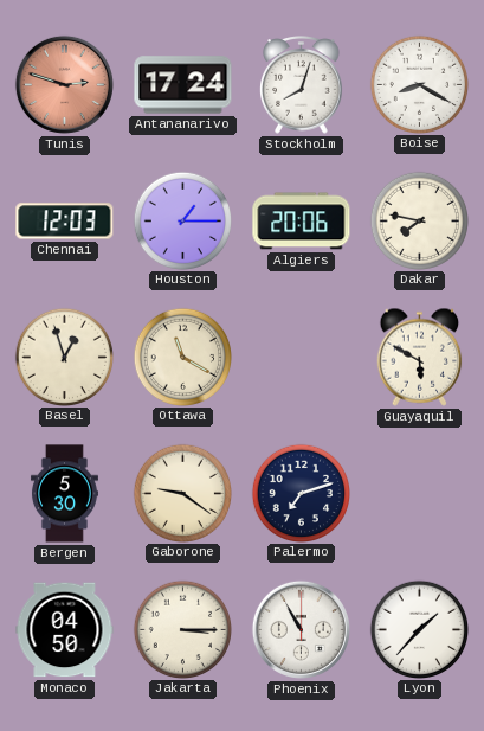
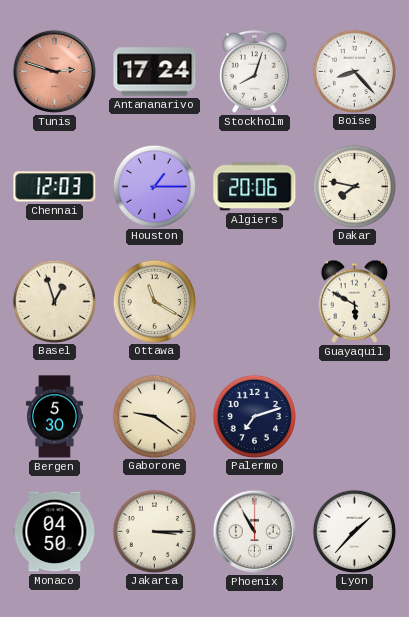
Boise: 8:20 -> 8:23 (354, 71)
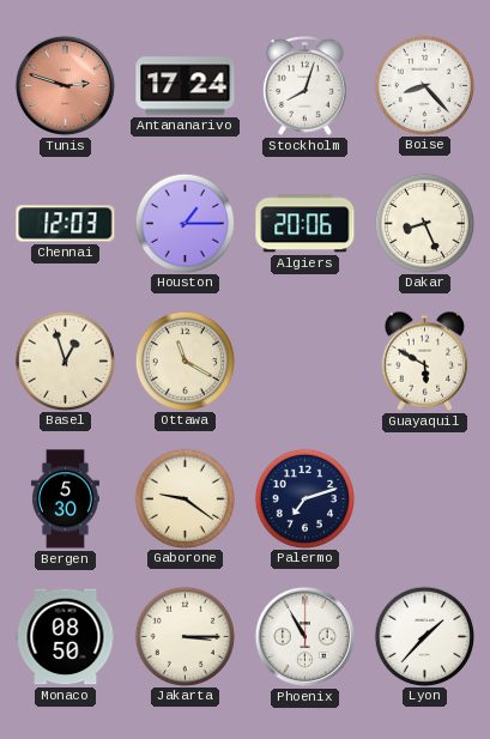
Dakar: 7:47 -> 8:26 (424, 223)
Monaco: 04:50 -> 08:50 (66, 637)
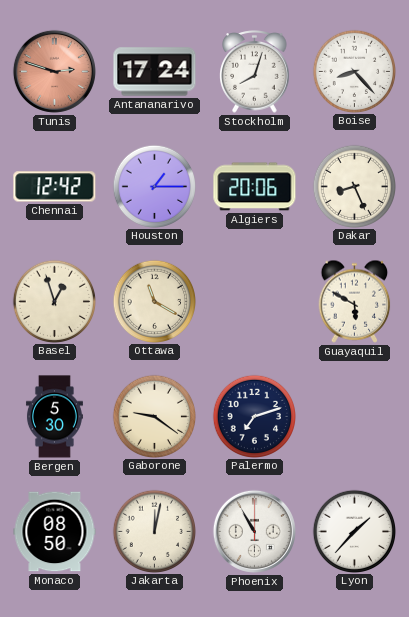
Chennai: 12:03 -> 12:42 (55, 187)
Jakarta: 3:15 -> 12:02 (154, 531)
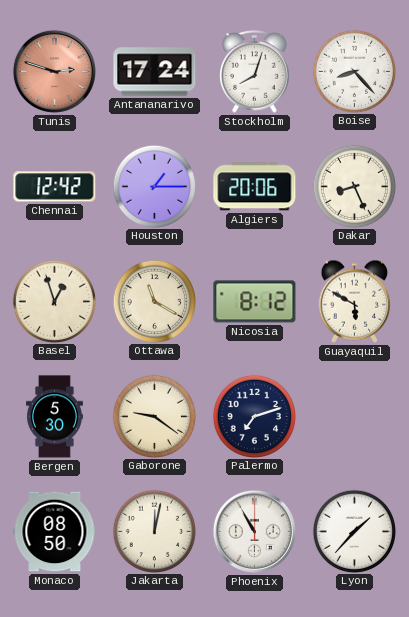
Nicosia: none -> 8:12 (255, 302)
